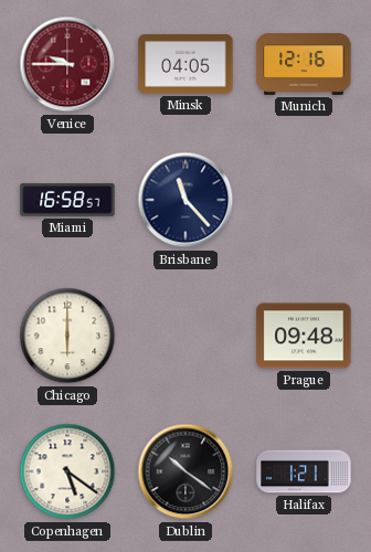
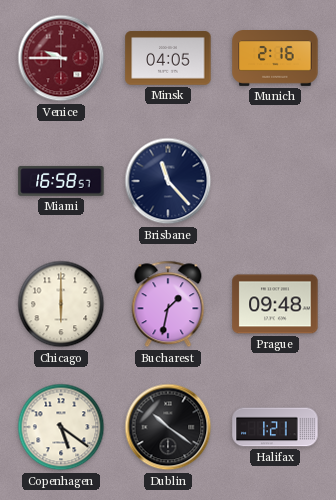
Munich: 12:16 -> 2:16 (275, 59)
Bucharest: none -> 1:32 (168, 304)
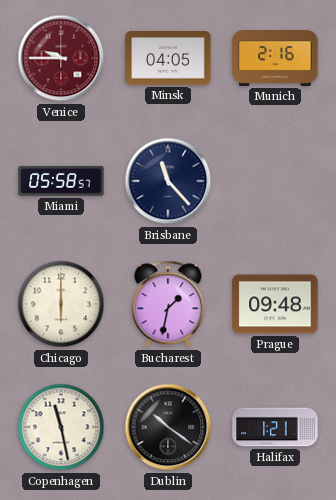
Miami: 16:58 -> 05:58 (61, 181)
Copenhagen: 5:21 -> 11:28 (61, 427)
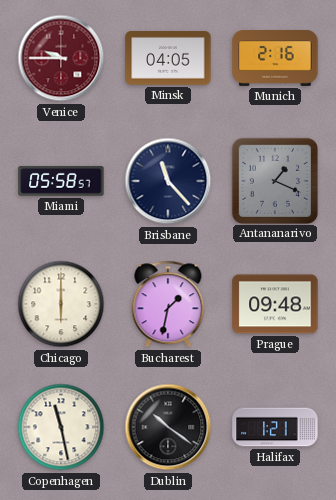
Antananarivo: none -> 1:19 (274, 180)
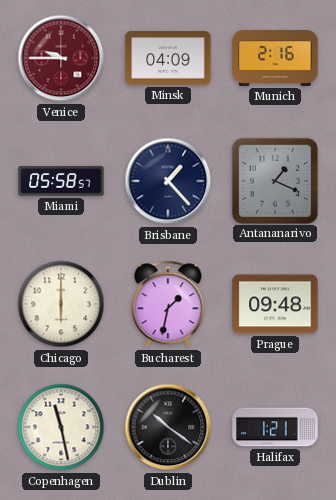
Minsk: 04:05 -> 04:09 (168, 58)
Brisbane: 11:23 -> 1:23 (168, 181)
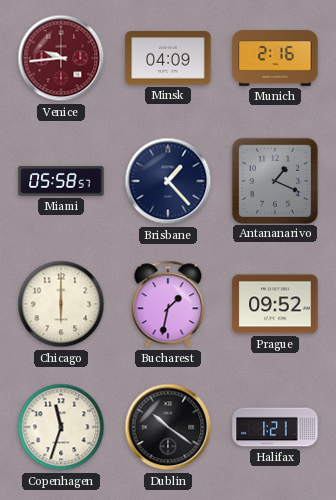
Venice: 9:45 -> 9:44 (61, 58)
Prague: 09:48 -> 09:52 (275, 304)
Copenhagen: 11:28 -> 11:33 (61, 427)
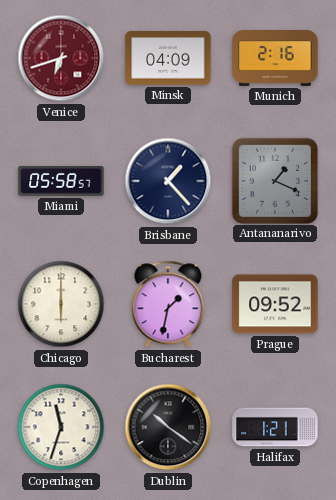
Venice: 9:44 -> 6:42 (61, 58)
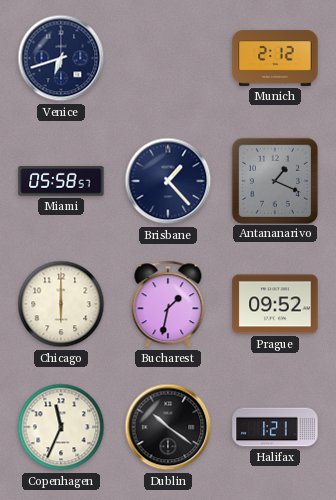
Venice dial: burgundy -> navy (61, 58)
Minsk: 04:09 -> none (168, 58)
Munich: 2:16 -> 2:12 (275, 59)
Copenhagen: 11:33 -> 11:34 (61, 427)
